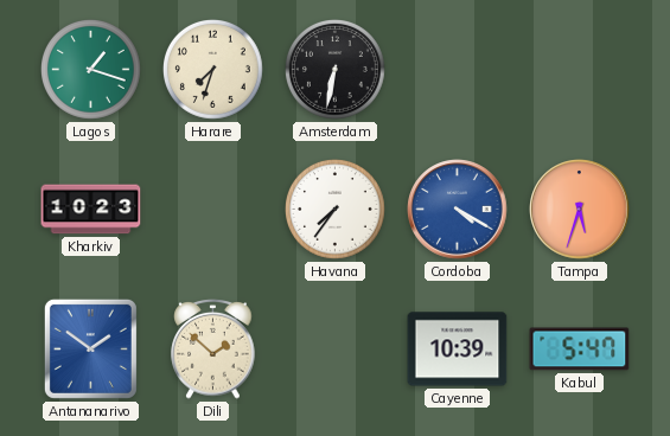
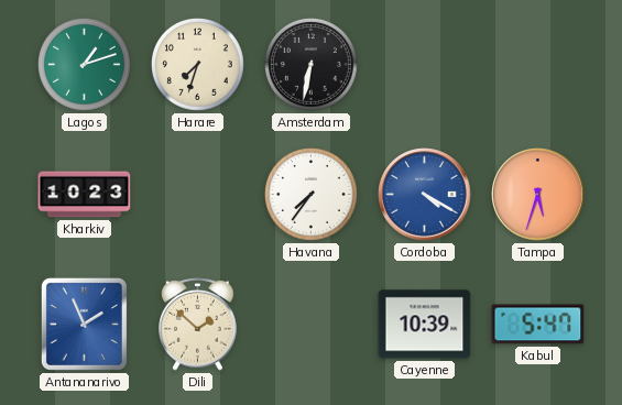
Lagos: 1:18 -> 1:12 (85, 65)
Antananarivo: 1:51 -> 1:56 (84, 324)
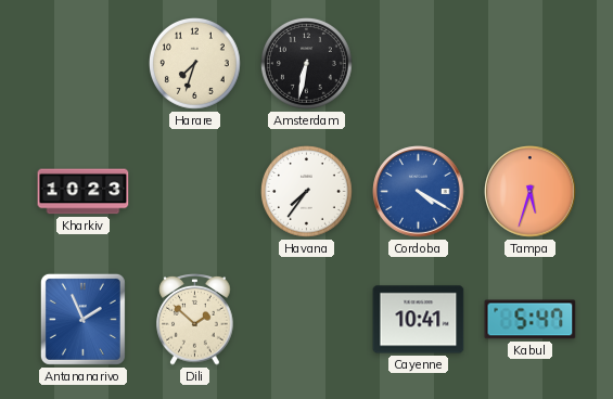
Lagos: 1:12 -> none (85, 65)
Cayenne: 10:39 -> 10:41 (419, 320)
